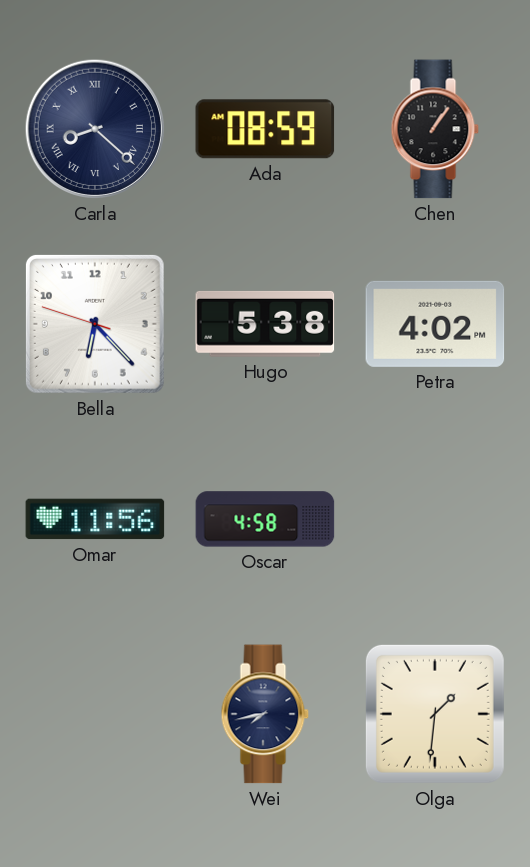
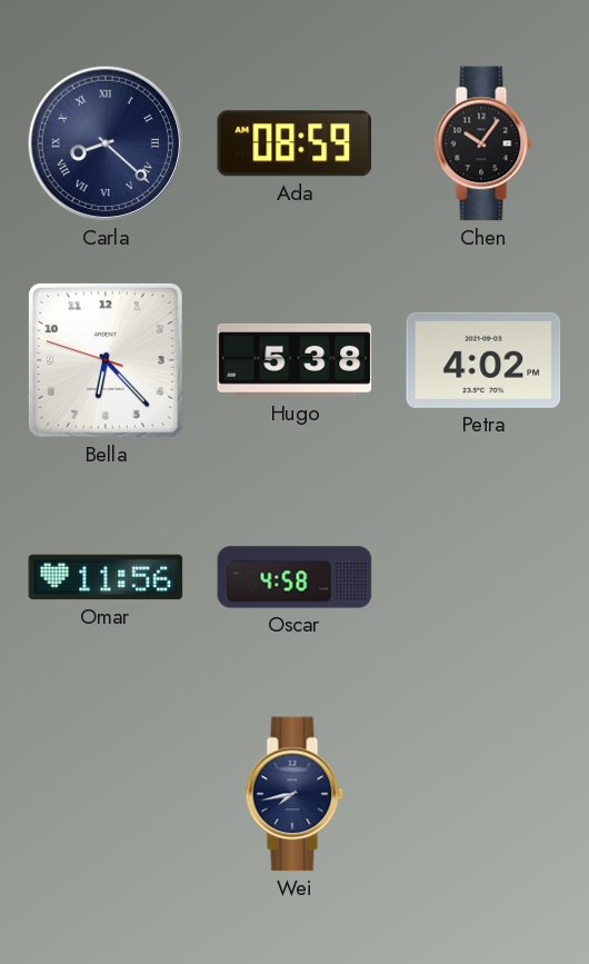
Chen: 1:06 -> 10:06 (483, 143)
Olga: 1:31 -> none (435, 714)
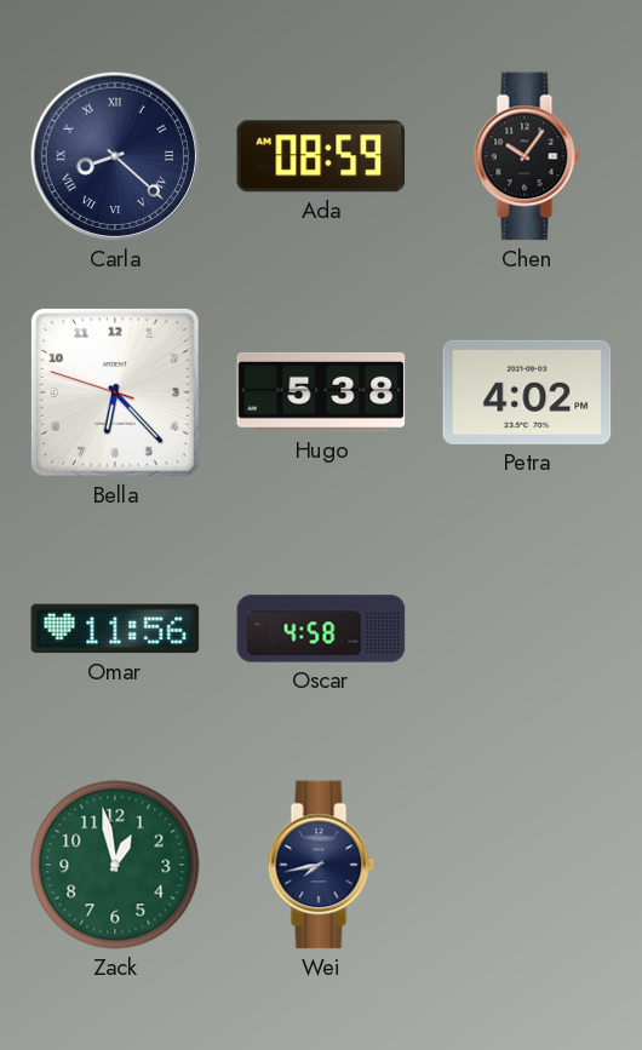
Zack: none -> 12:58 (115, 865)
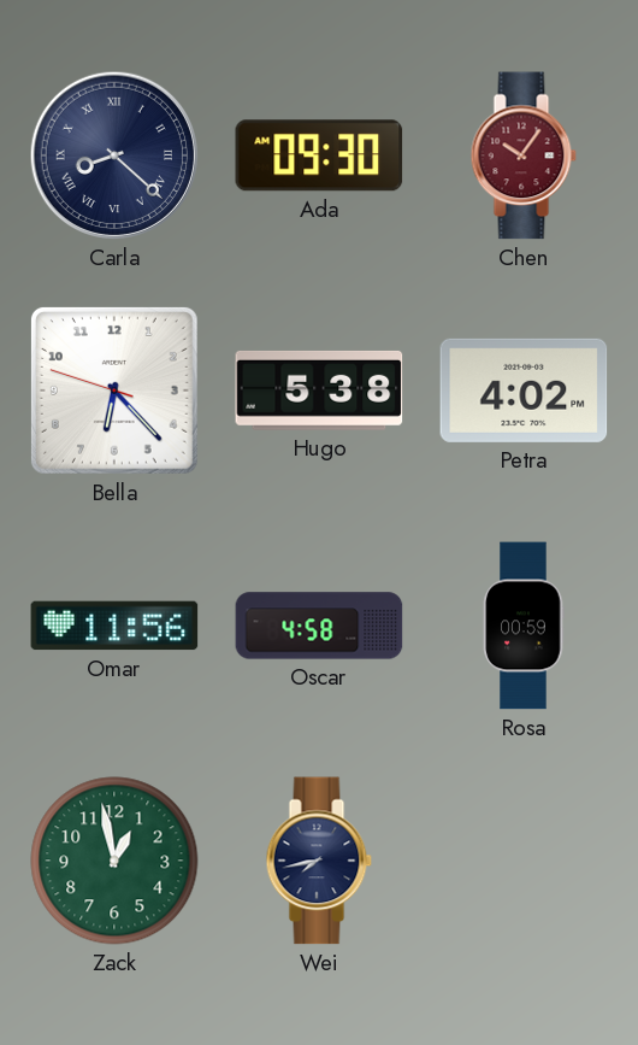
Ada: 08:59 -> 09:30 (319, 155)
Chen dial: black -> burgundy (524, 155)
Rosa: none -> 00:59 (524, 626)
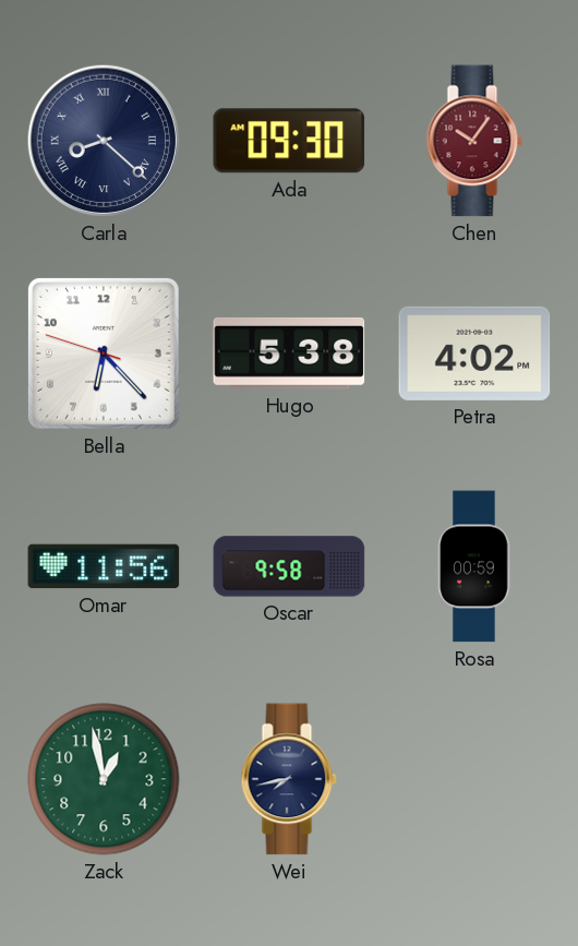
Oscar: 4:58 -> 9:58 (289, 566)
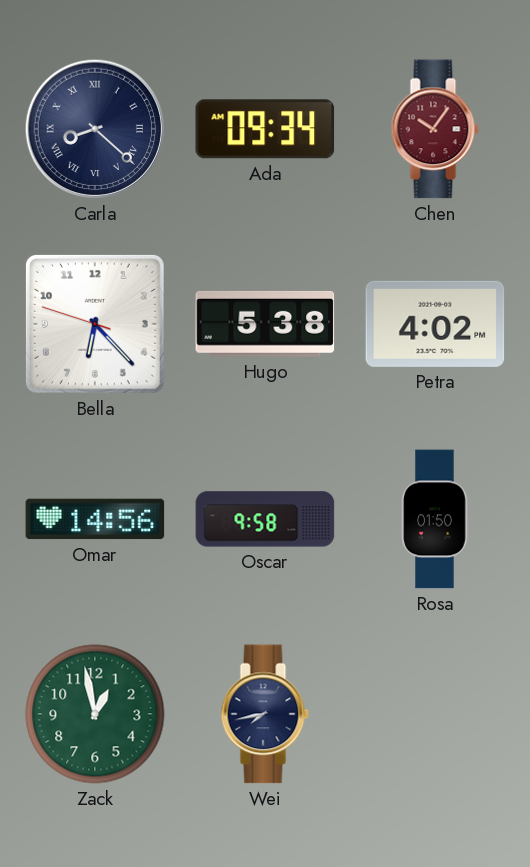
Ada: 09:30 -> 09:34 (265, 129)
Omar: 11:56 -> 14:56 (95, 519)
Rosa: 00:59 -> 01:50 (435, 519)
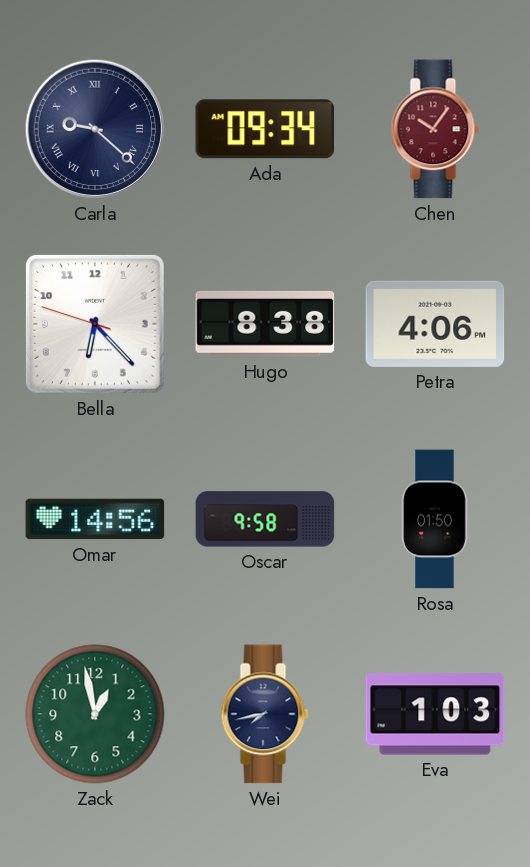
Carla: 8:22 -> 9:22 (95, 129)
Hugo: 5:38 -> 8:38 (265, 324)
Petra: 4:02 -> 4:06 (435, 324)
Eva: none -> 1:03 (435, 714)
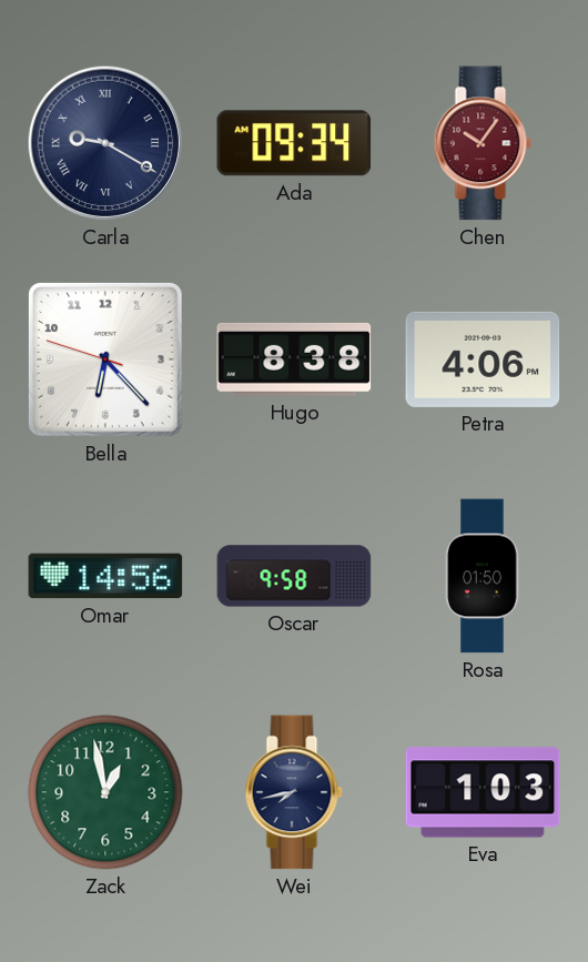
Carla: 9:22 -> 9:20 (105, 143)
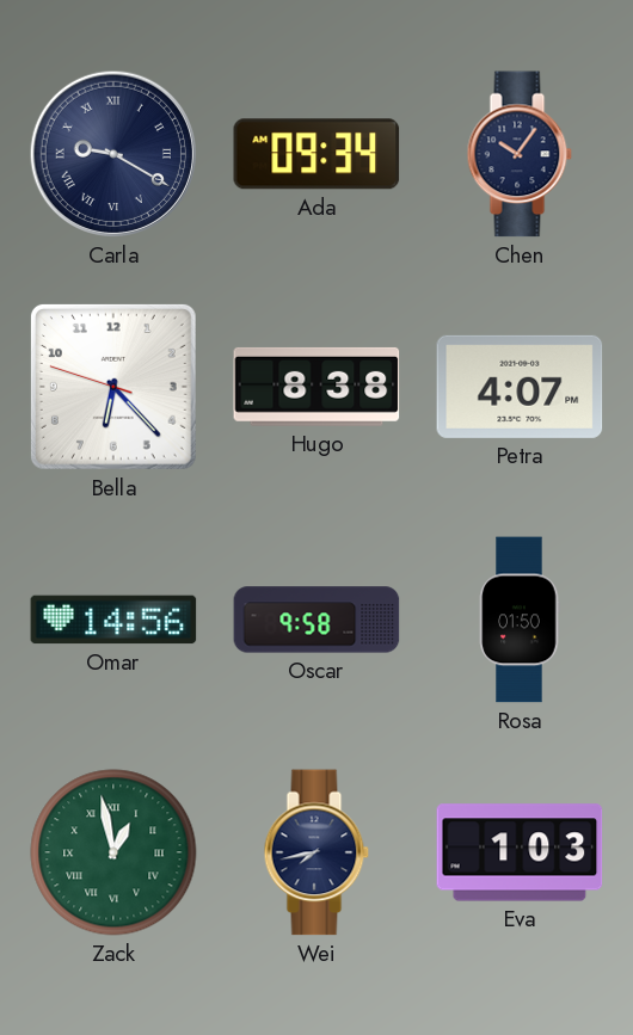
Chen dial: burgundy -> navy (520, 154)
Petra: 4:06 -> 4:07 (520, 387)
Zack numerals: Arabic -> Roman (113, 852)
